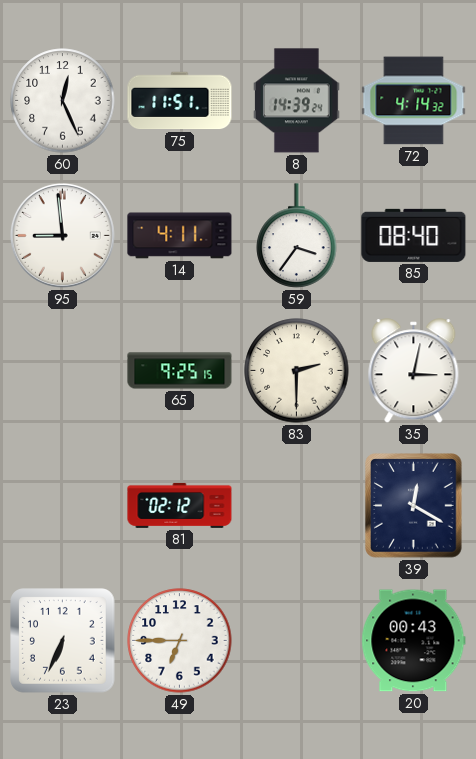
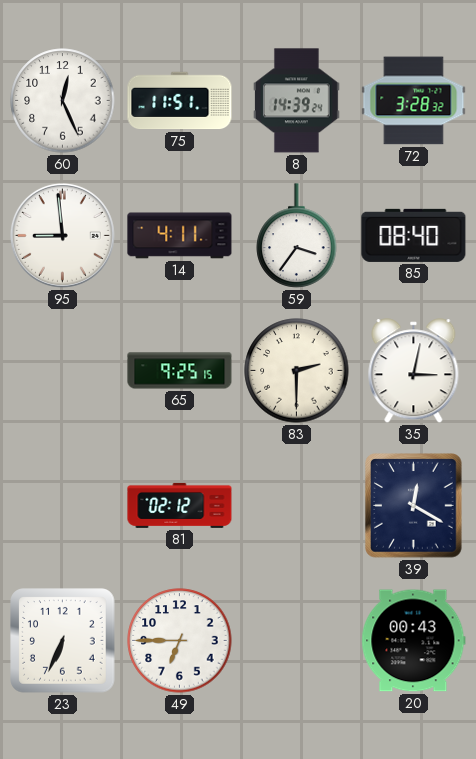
72: 4:14 -> 3:28 (414, 101)
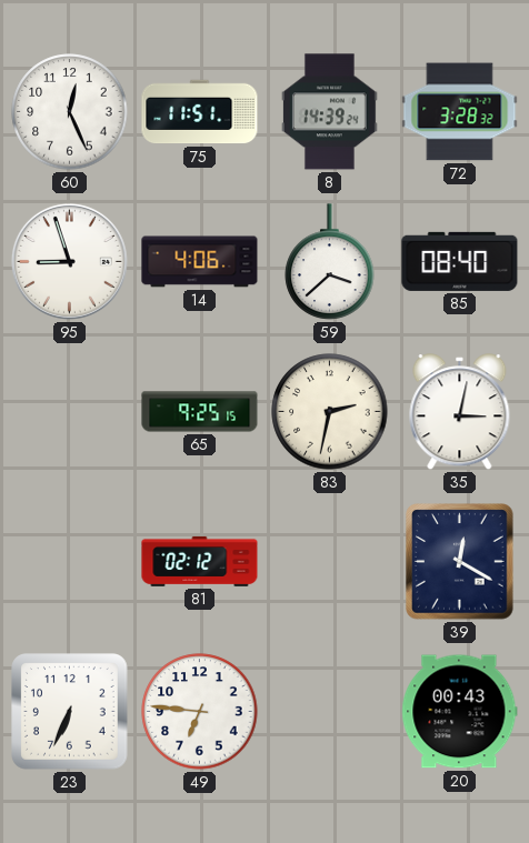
95: 8:59 -> 8:57 (69, 261)
14: 4:11 -> 4:06 (200, 262)
59: 3:36 -> 3:38 (330, 262)
83: 2:30 -> 2:32 (330, 412)
49: 6:45 -> 6:46 (200, 712)
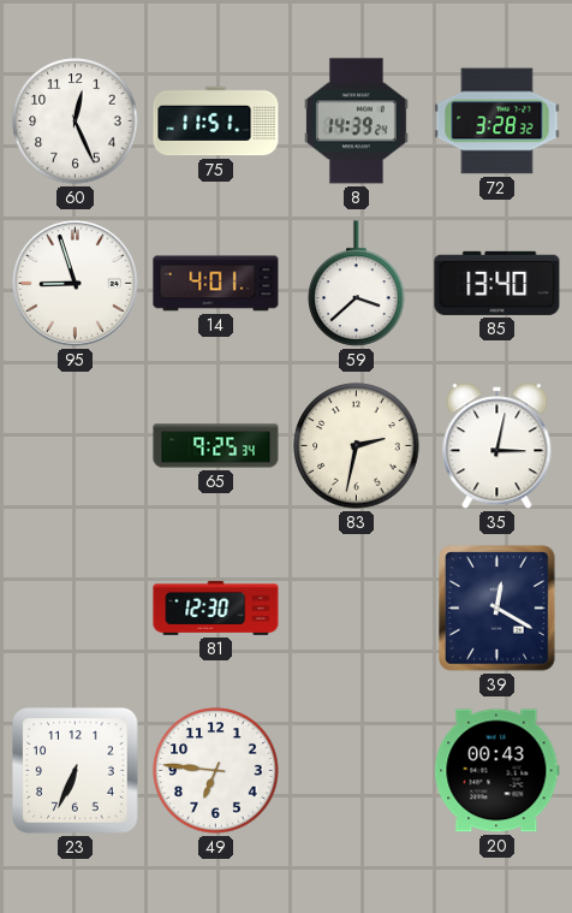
14: 4:06 -> 4:01 (216, 284)
85: 08:40 -> 13:40 (497, 283)
65: 9:25:15 -> 9:25:34 (216, 446)
81: 02:12 -> 12:30 (216, 607)
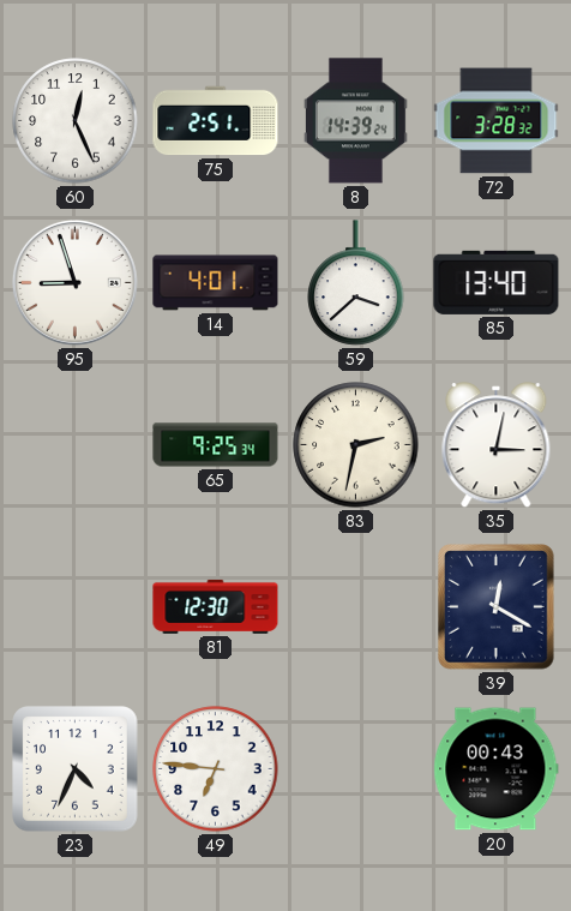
75: 11:51 -> 2:51 (216, 121)
23: 6:34 -> 4:34 (76, 769)
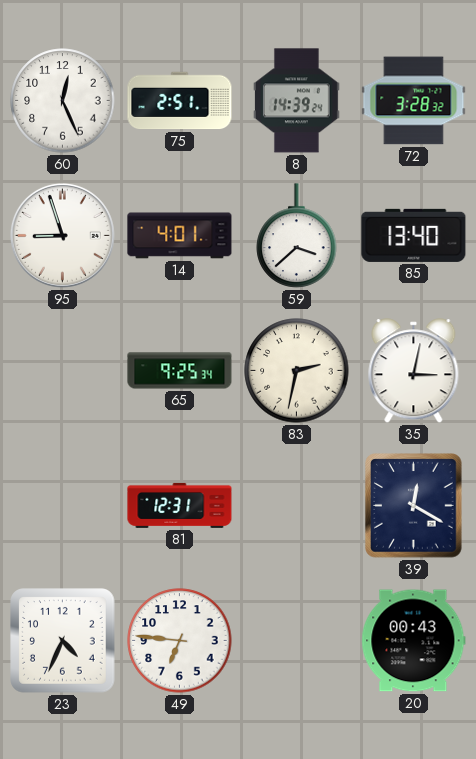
81: 12:30 -> 12:31 (180, 505)
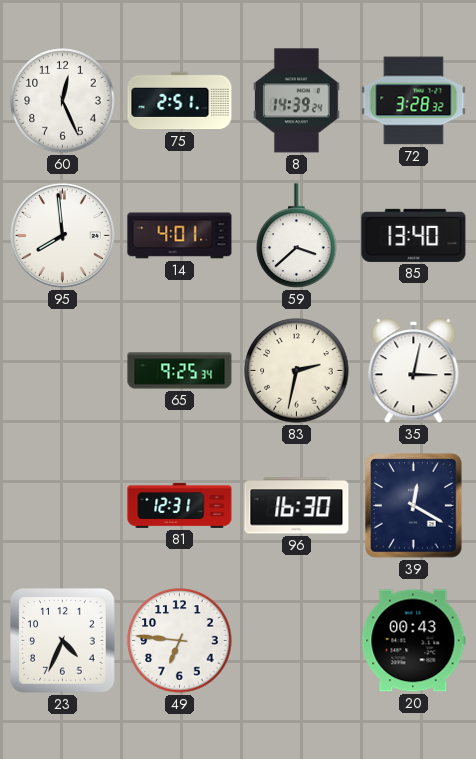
95: 8:57 -> 7:59 (62, 235)
96: none -> 16:30 (297, 506)
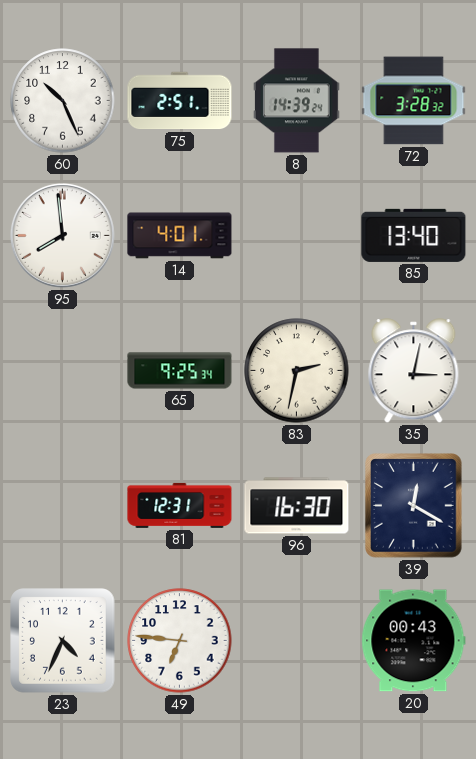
60: 12:26 -> 10:26 (63, 101)
59: 3:38 -> none (297, 236)
